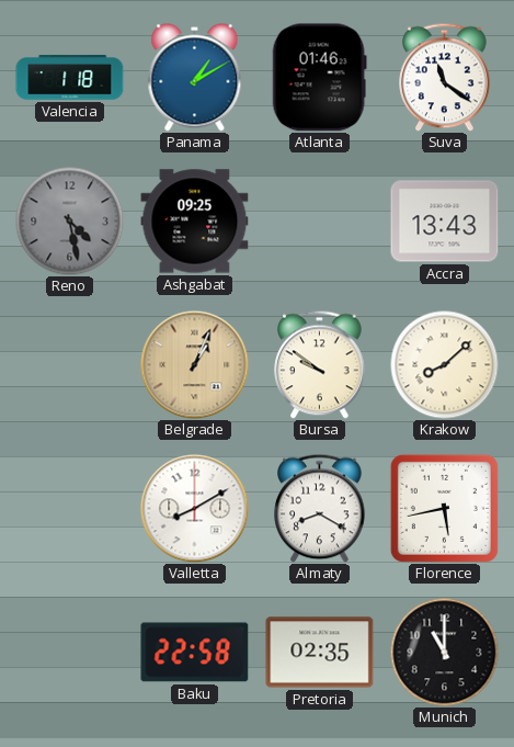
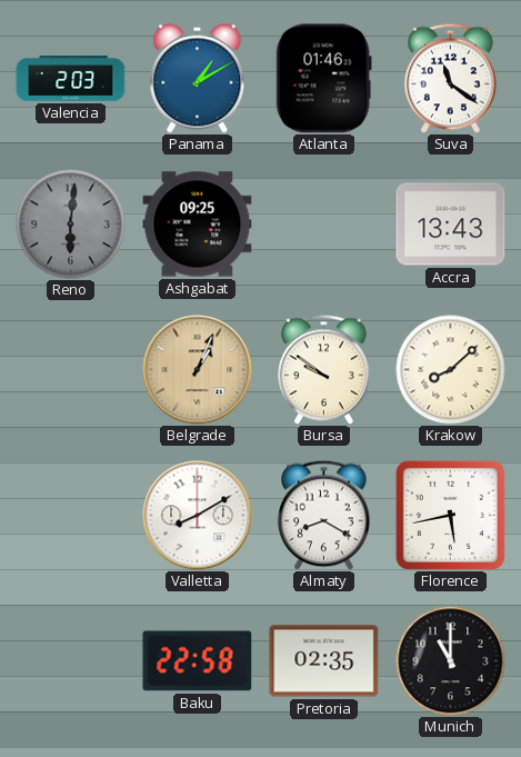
Valencia: 1:18 -> 2:03 (71, 79)
Reno: 4:28 -> 6:01 (71, 225)
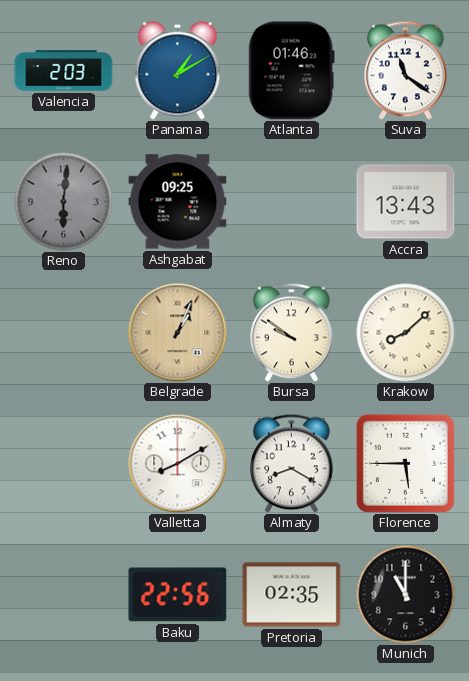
Florence: 5:43 -> 5:45 (405, 463)
Baku: 22:58 -> 22:56 (178, 595)
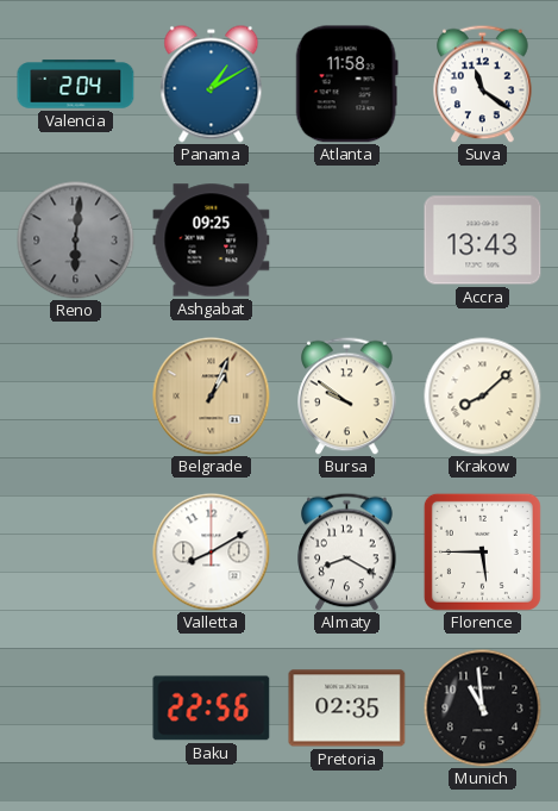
Valencia: 2:03 -> 2:04 (76, 85)
Atlanta: 01:46 -> 11:58 (346, 85)
Munich: 11:00 -> 10:59 (483, 709)
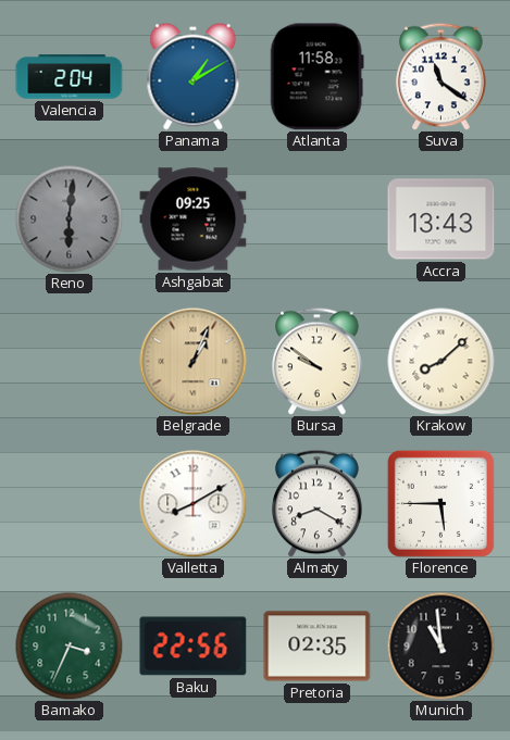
Bamako: none -> 3:34 (70, 647)
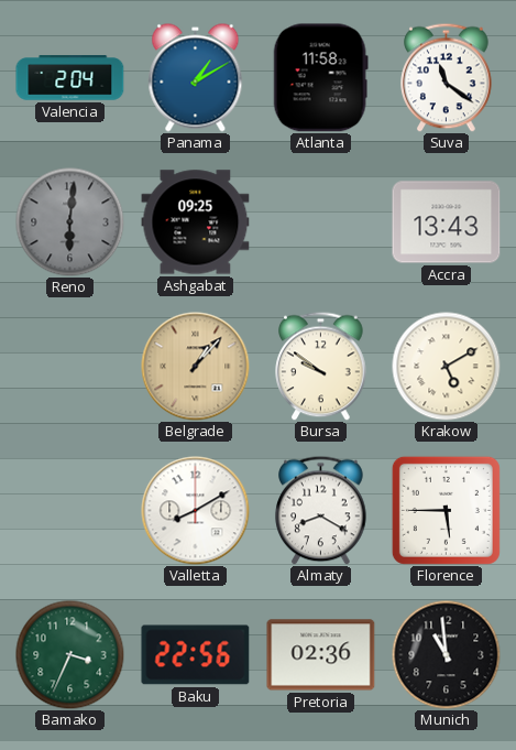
Belgrade: 1:04 -> 1:07 (196, 367)
Krakow: 8:08 -> 5:10 (447, 367)
Pretoria: 02:35 -> 02:36 (321, 655)
